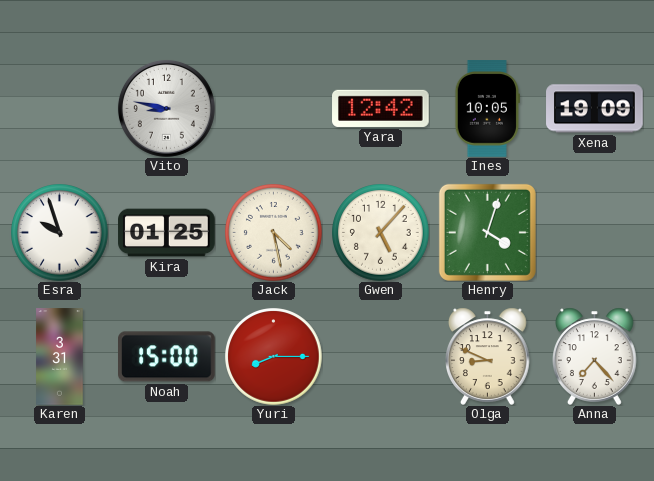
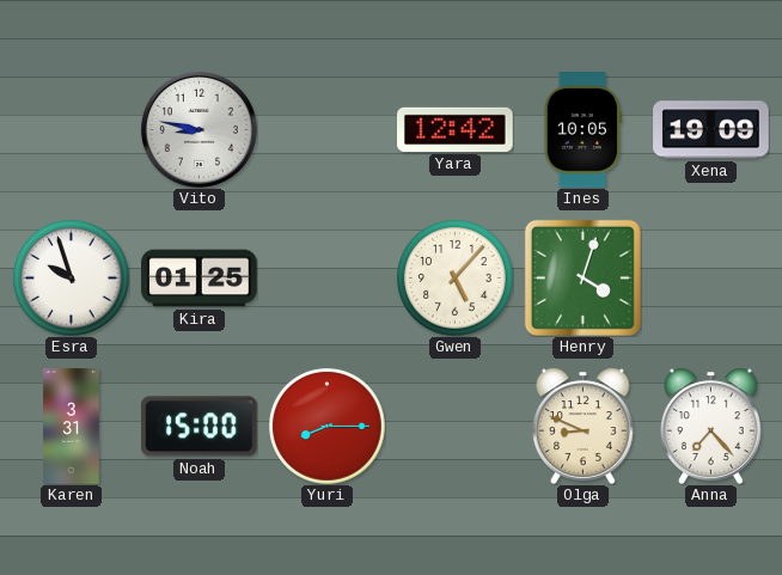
Jack: 4:28 -> none (274, 233)
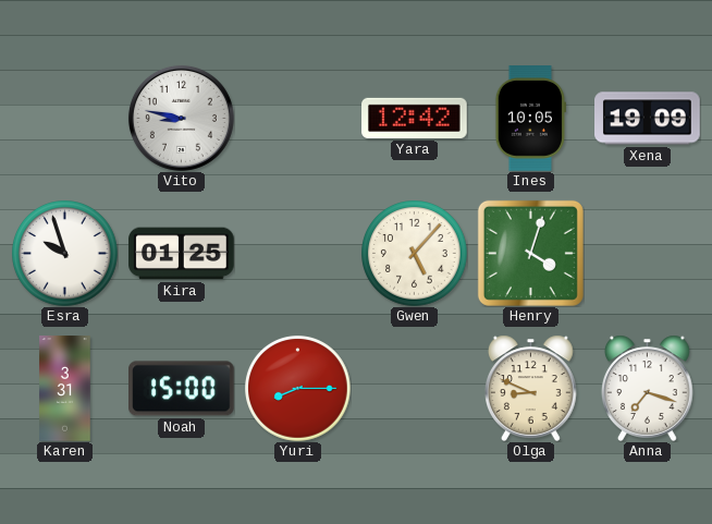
Anna: 7:23 -> 7:18 (648, 388)
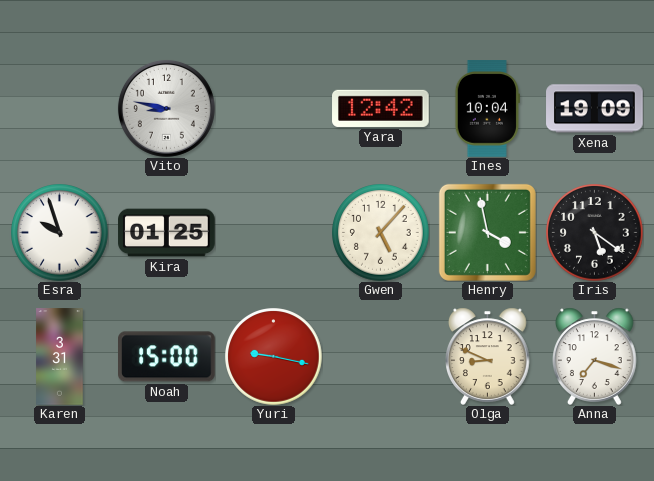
Ines: 10:05 -> 10:04 (487, 109)
Henry: 4:03 -> 3:58 (487, 232)
Iris: none -> 5:21 (595, 233)
Yuri: 8:15 -> 9:17 (274, 357)
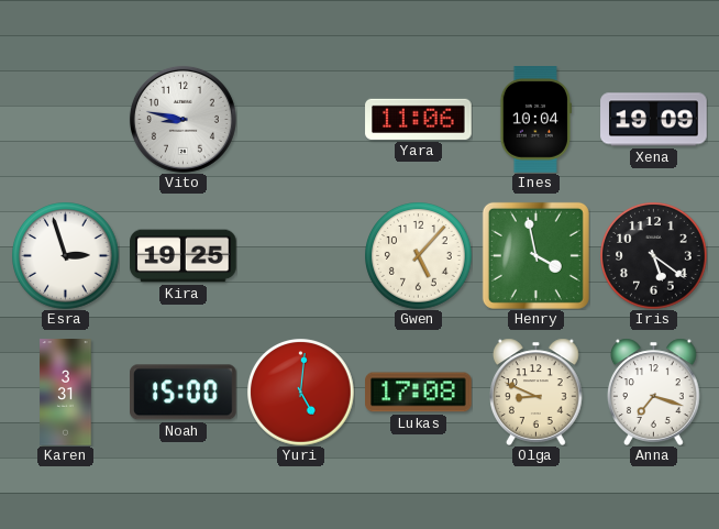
Yara: 12:42 -> 11:06 (419, 119)
Esra: 9:57 -> 2:57 (66, 256)
Kira: 01:25 -> 19:25 (184, 256)
Yuri: 9:17 -> 5:01 (301, 393)
Lukas: none -> 17:08 (419, 393)
